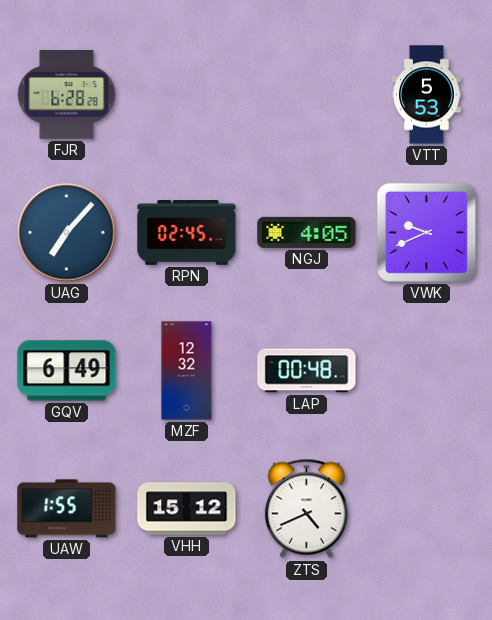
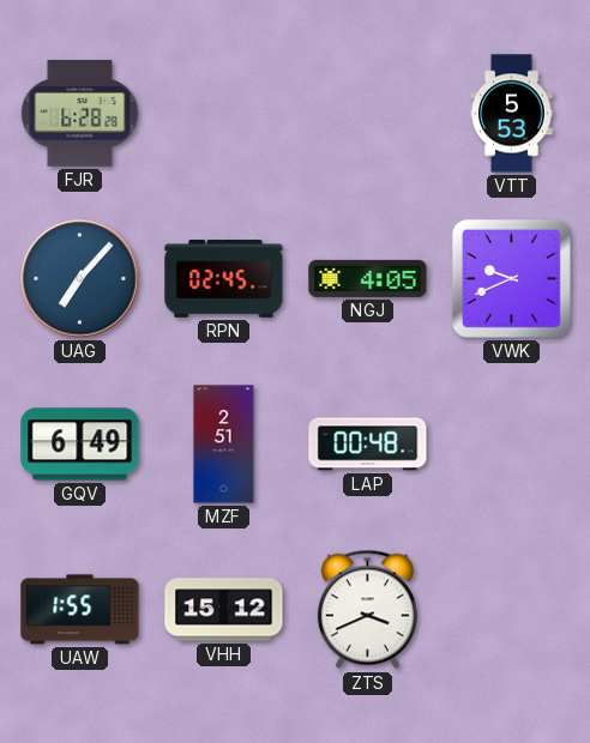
MZF: 12:32 -> 2:51 (224, 445)
ZTS: 4:41 -> 3:41 (367, 610)
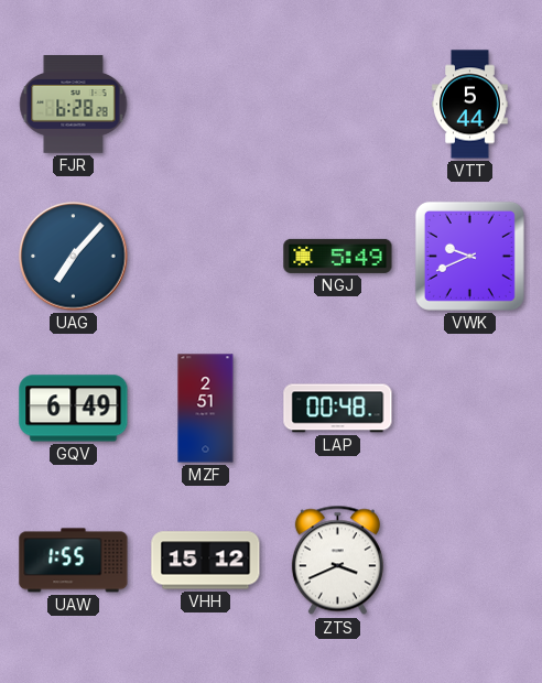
VTT: 5:53 -> 5:44 (470, 105)
RPN: 02:45 -> none (224, 279)
NGJ: 4:05 -> 5:49 (338, 256)
